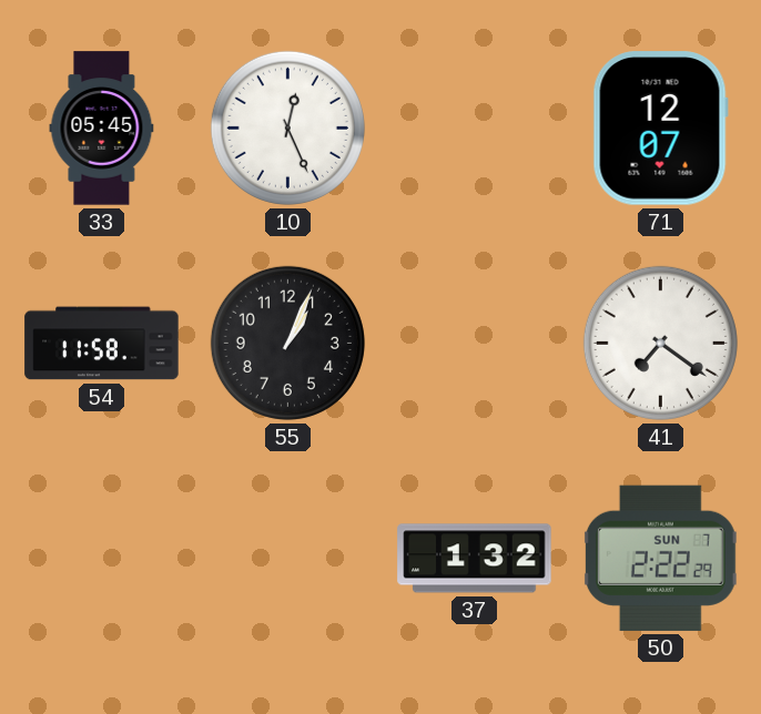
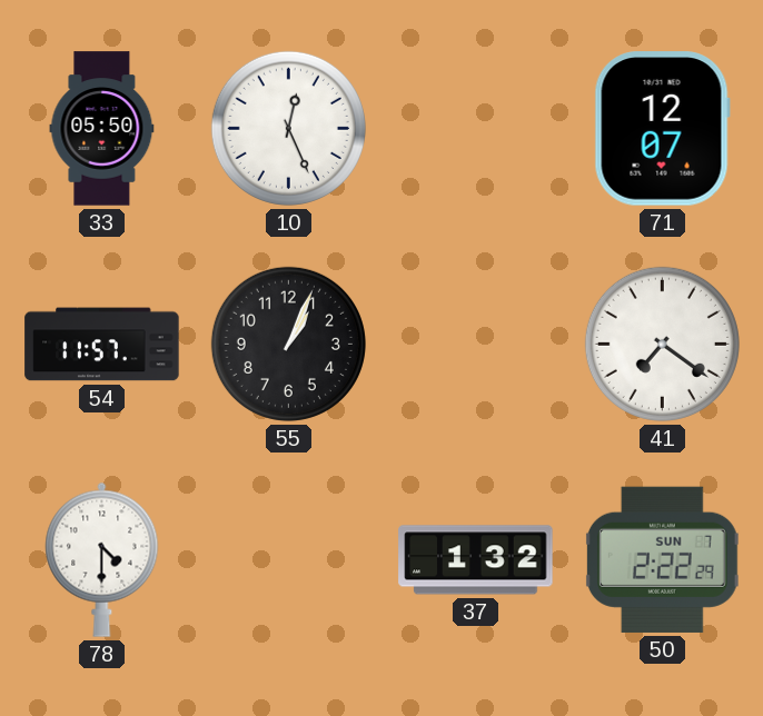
33: 05:45 -> 05:50 (102, 129)
54: 11:58 -> 11:57 (102, 345)
78: none -> 4:30 (102, 559)
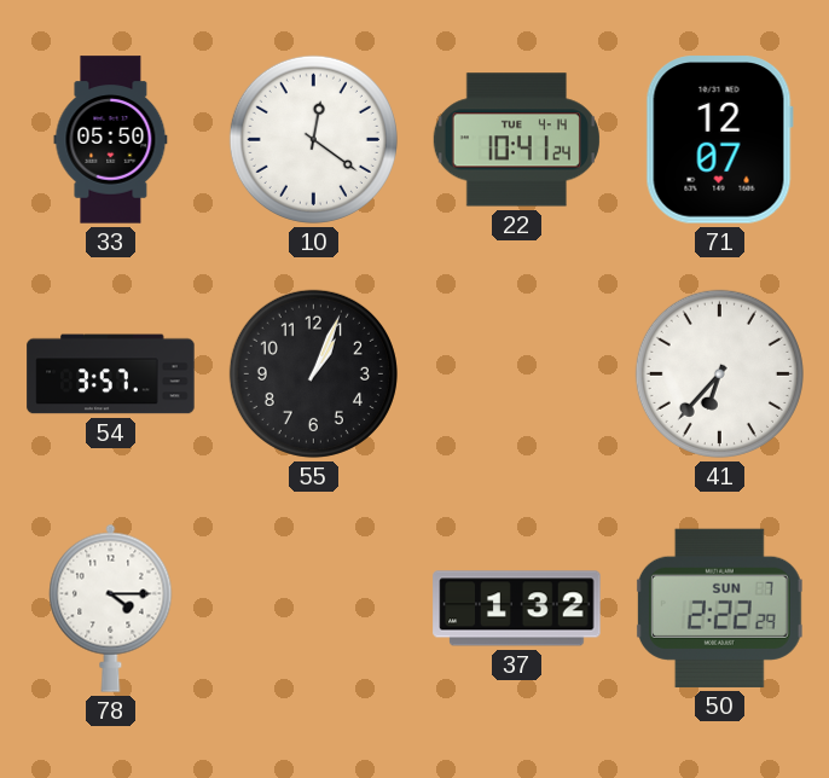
10: 12:26 -> 12:21 (313, 139)
22: none -> 10:41 (516, 140)
54: 11:57 -> 3:57 (111, 375)
41: 7:21 -> 6:37 (719, 373)
78: 4:30 -> 4:15 (111, 608)
